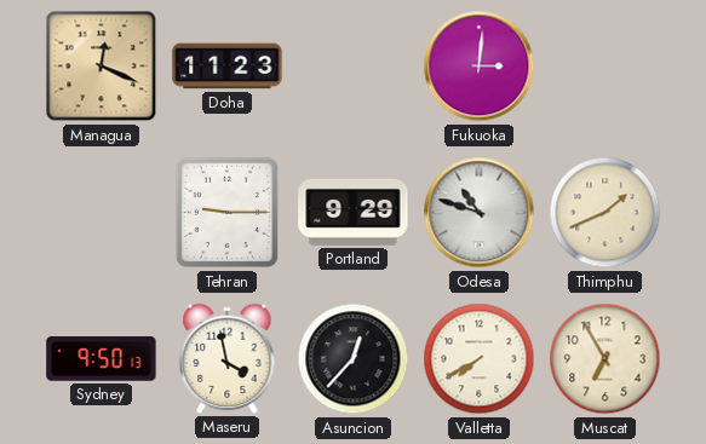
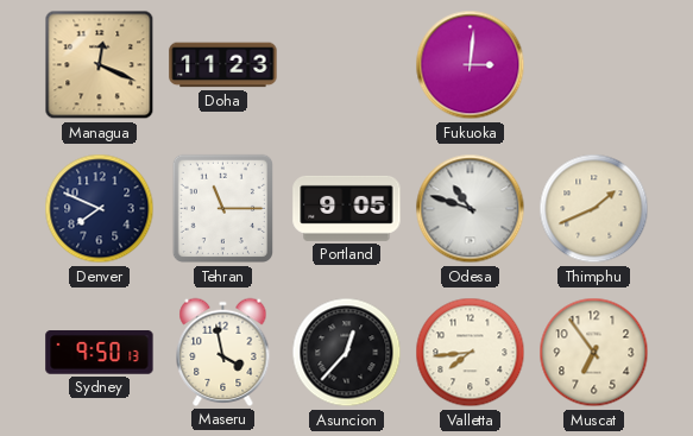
Denver: none -> 7:49 (100, 209)
Tehran: 9:15 -> 11:15 (222, 209)
Portland: 9:29 -> 9:05 (347, 208)
Valletta: 7:40 -> 7:44 (471, 353)
Muscat: 6:55 -> 6:54 (594, 353)
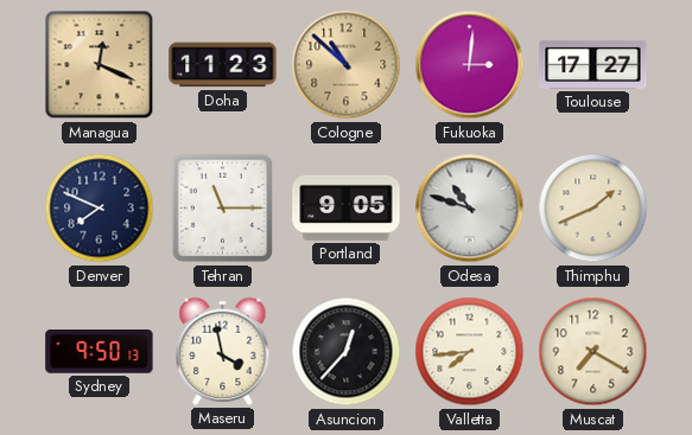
Cologne: none -> 10:52 (347, 65)
Toulouse: none -> 17:27 (593, 64)
Muscat: 6:54 -> 7:20 (593, 352)
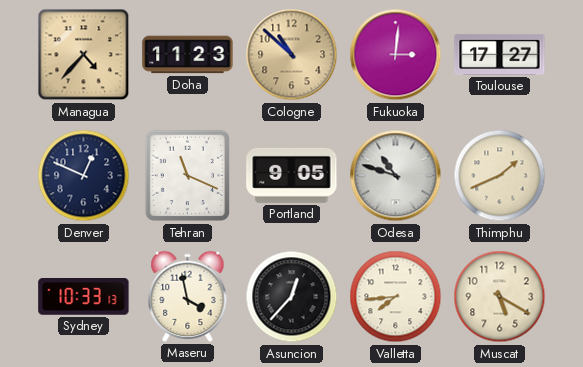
Managua: 12:19 -> 4:37 (84, 55)
Denver: 7:49 -> 12:49 (84, 176)
Tehran: 11:15 -> 11:19 (187, 176)
Sydney: 9:50 -> 10:33 (84, 297)
Muscat: 7:20 -> 5:20 (500, 297)
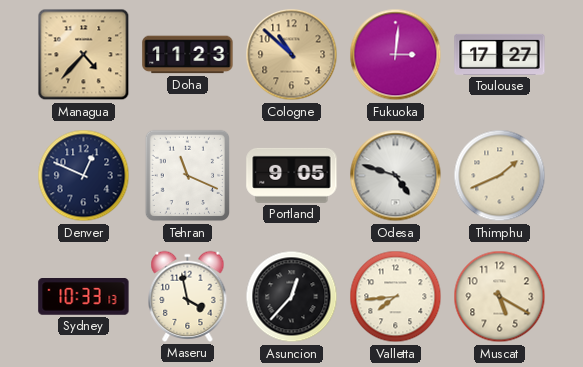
Odesa: 10:48 -> 4:48 (396, 176)
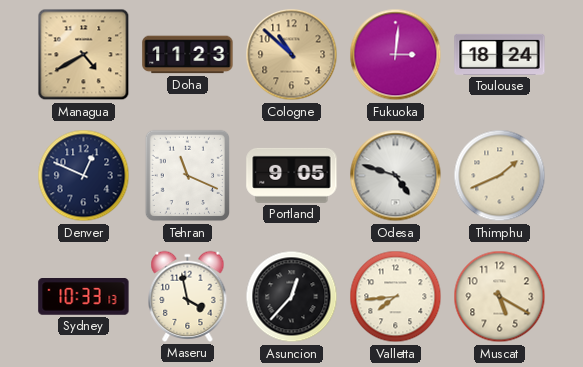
Managua: 4:37 -> 4:40 (84, 55)
Toulouse: 17:27 -> 18:24 (500, 54)
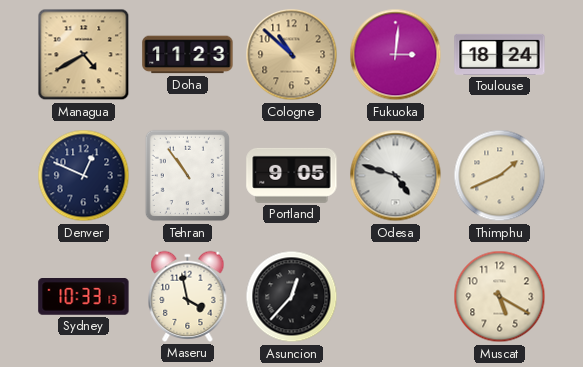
Tehran: 11:19 -> 10:54 (187, 176)
Valletta: 7:44 -> none (396, 297)
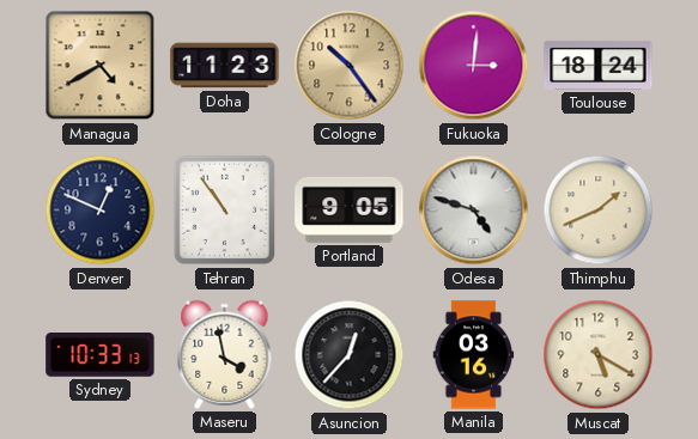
Cologne: 10:52 -> 10:24 (350, 66)
Manila: none -> 03:16 (474, 355)
